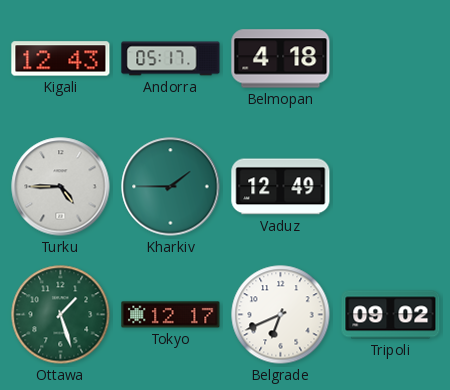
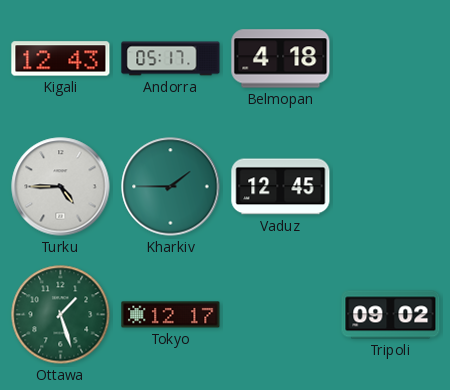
Vaduz: 12:49 -> 12:45 (281, 187)
Belgrade: 6:41 -> none (281, 315)
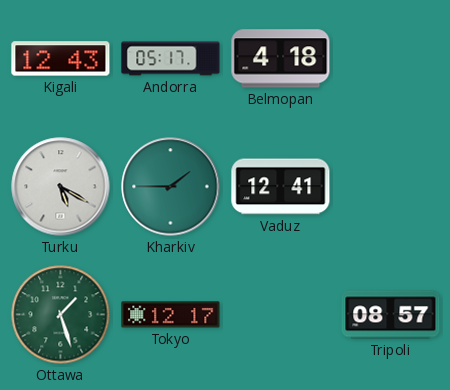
Turku: 4:45 -> 5:20 (61, 187)
Vaduz: 12:45 -> 12:41 (281, 187)
Tripoli: 09:02 -> 08:57 (391, 315)
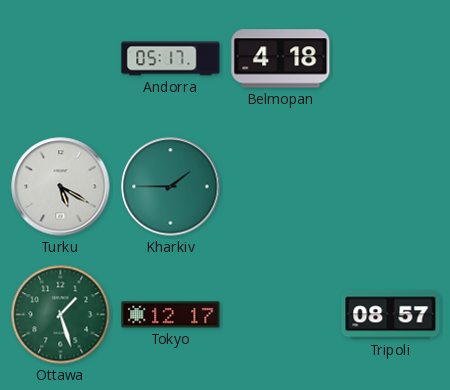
Kigali: 12:43 -> none (61, 59)
Vaduz: 12:41 -> none (281, 187)
